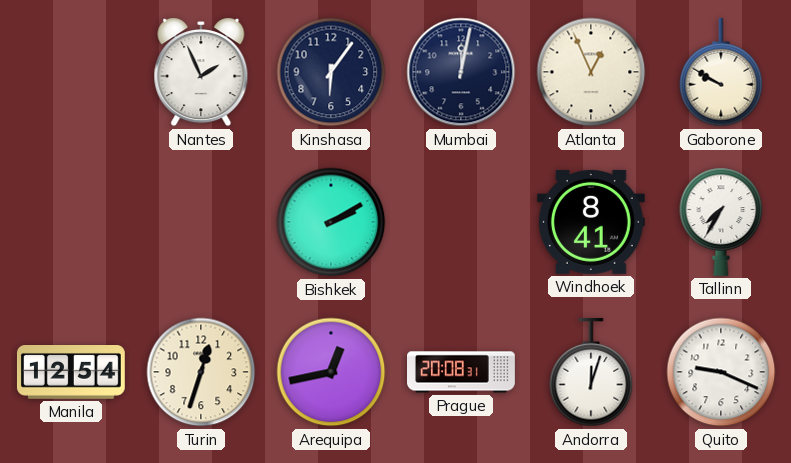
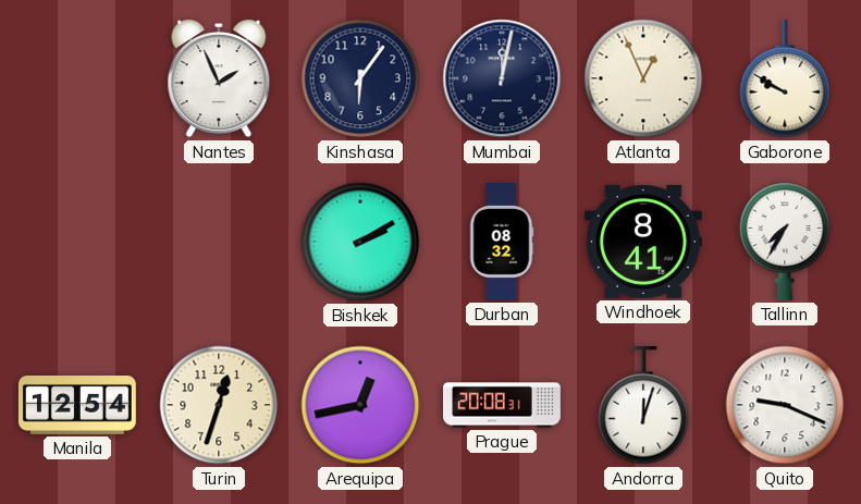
Durban: none -> 08:32 (502, 243)
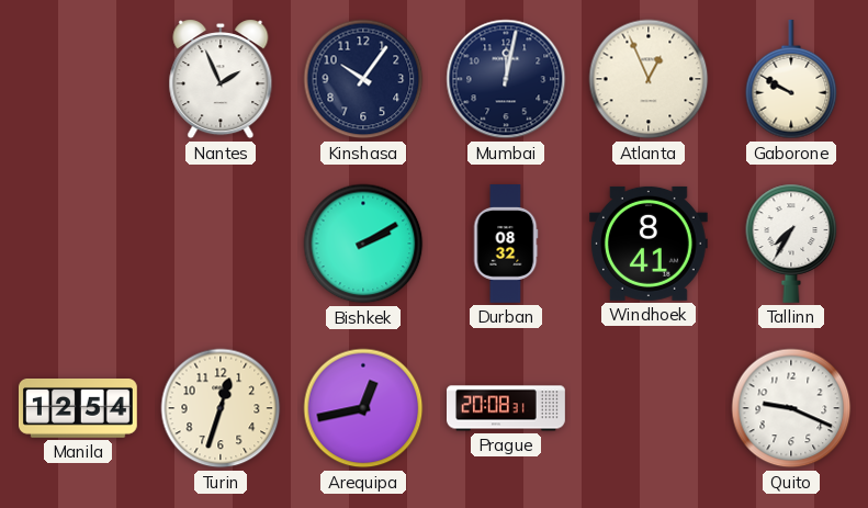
Kinshasa: 6:06 -> 10:06 (363, 79)
Andorra: 12:03 -> none (643, 406)
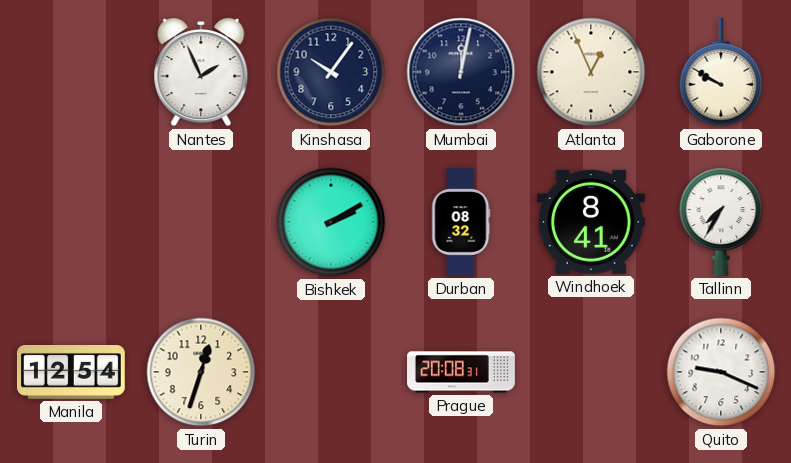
Arequipa: 12:43 -> none (363, 408)
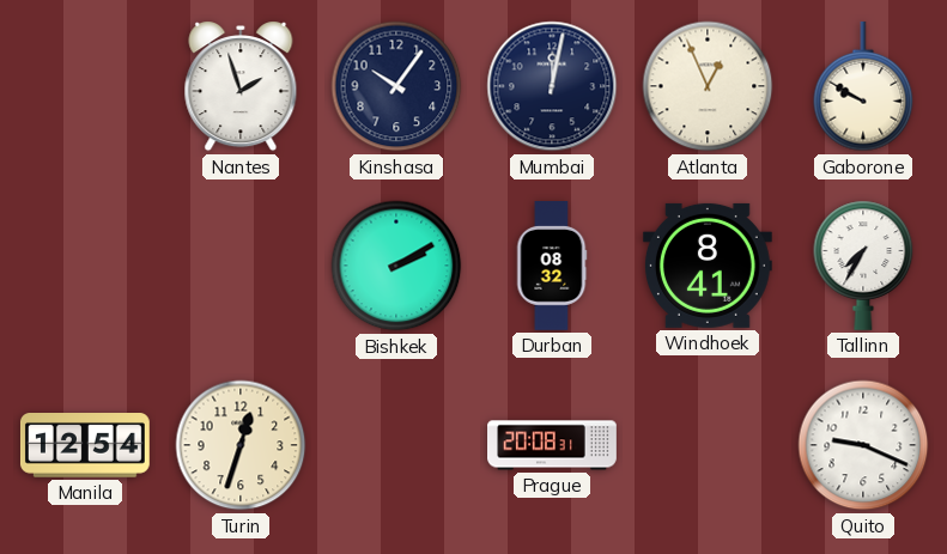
Nantes: 1:56 -> 1:57 (241, 86)
